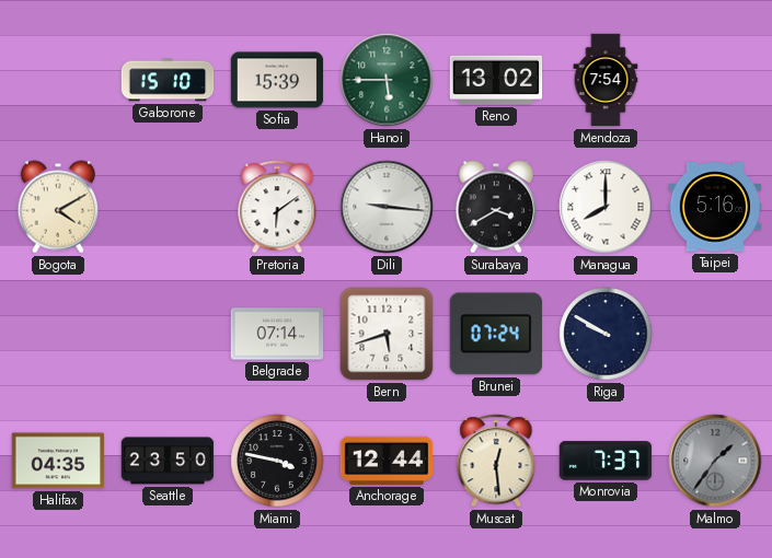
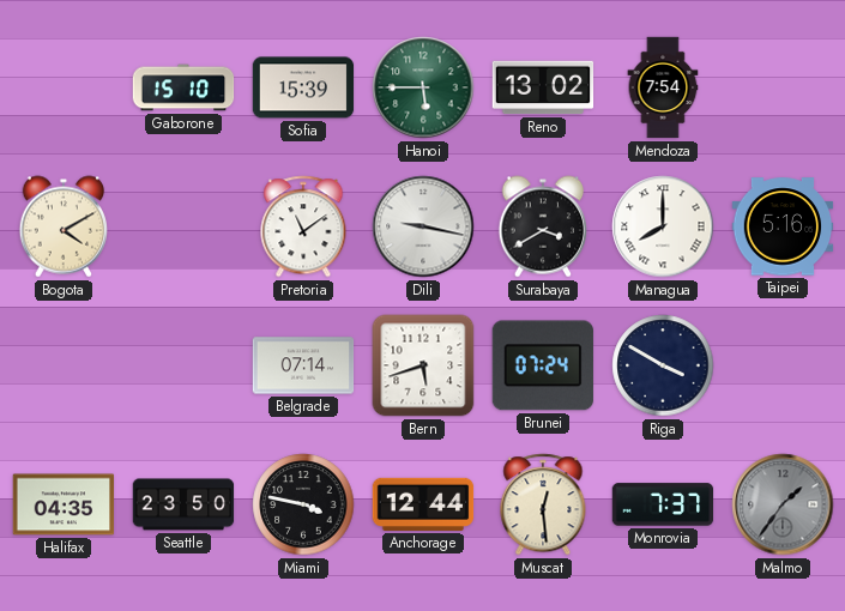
Pretoria: 6:09 -> 11:09 (303, 226)
Dili: 9:16 -> 9:17 (423, 226)
Riga: 9:50 -> 3:50 (663, 365)
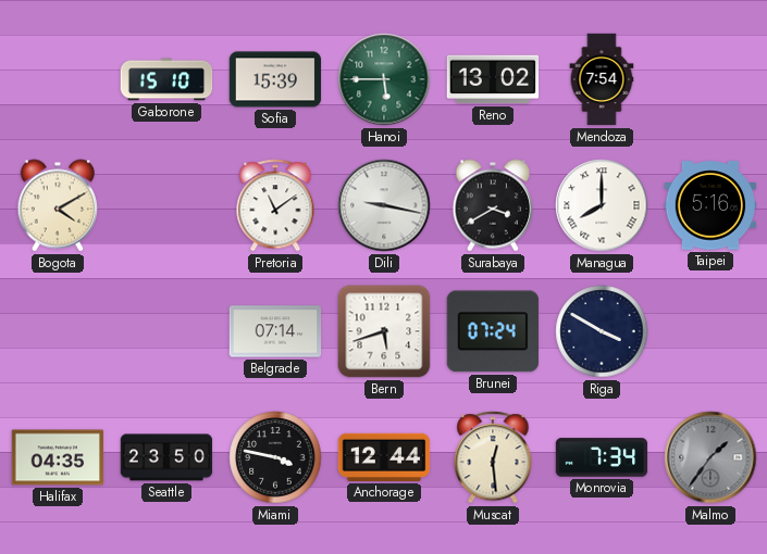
Monrovia: 7:37 -> 7:34 (602, 457)
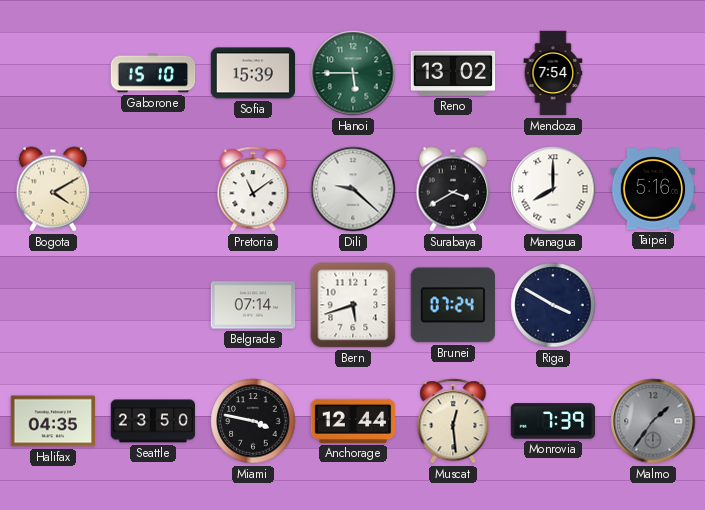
Dili: 9:17 -> 9:22 (353, 189)
Monrovia: 7:34 -> 7:39 (553, 421)
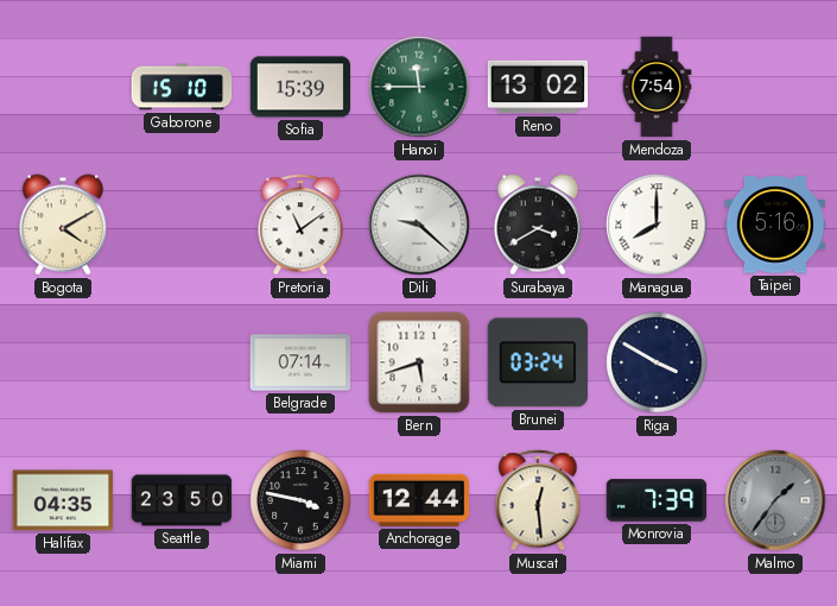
Hanoi: 5:45 -> 11:45 (419, 87)
Brunei: 07:24 -> 03:24 (538, 362)
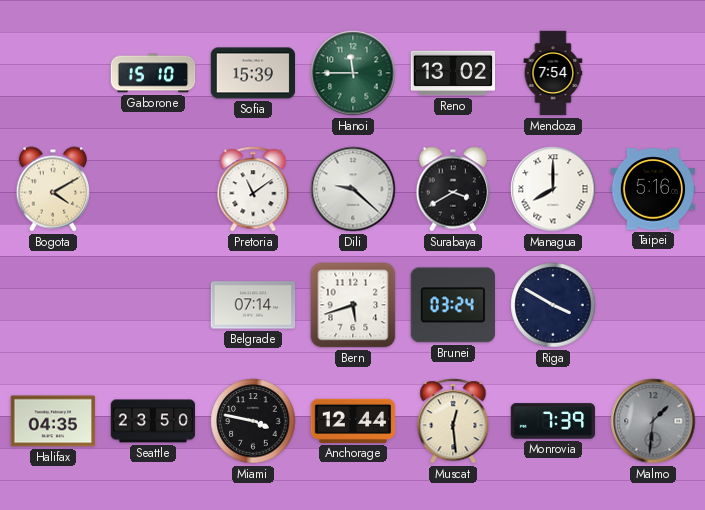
Malmo: 1:36 -> 1:31 (653, 421)
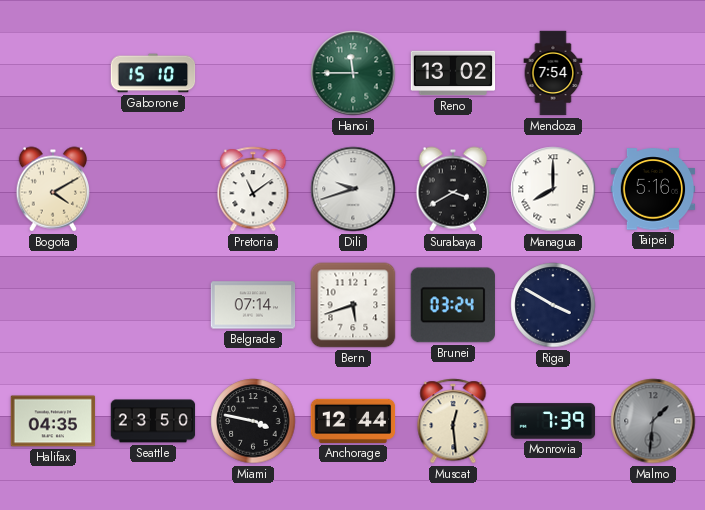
Sofia: 15:39 -> none (253, 73)
Dili: 9:22 -> 9:42 (353, 189)
